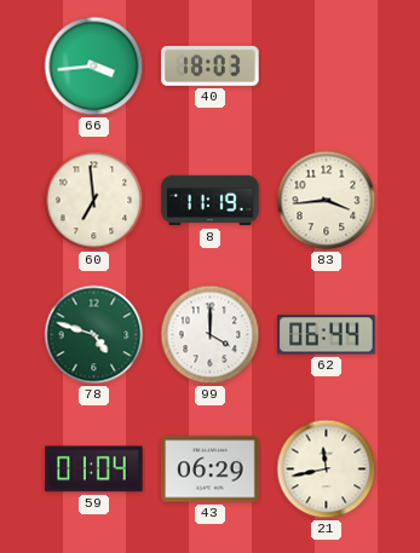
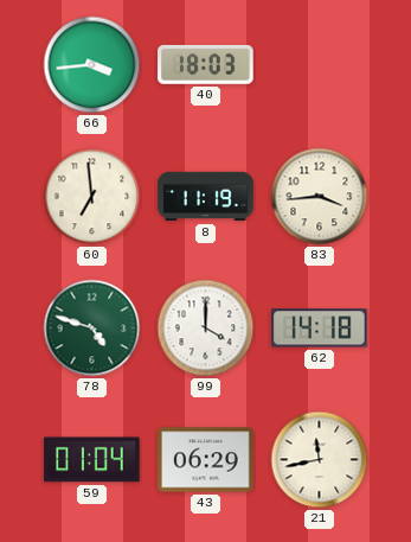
62: 06:44 -> 14:18 (320, 329)
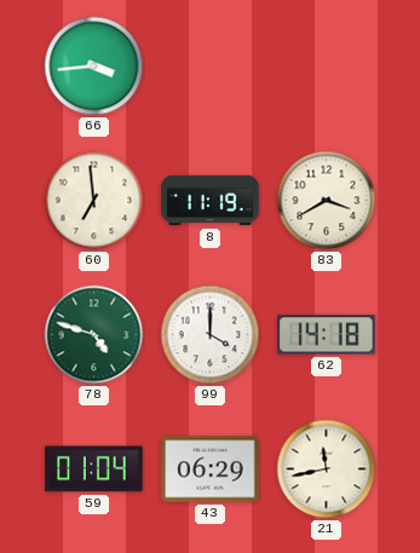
40: 18:03 -> none (206, 64)
83: 3:44 -> 3:40 (327, 201)
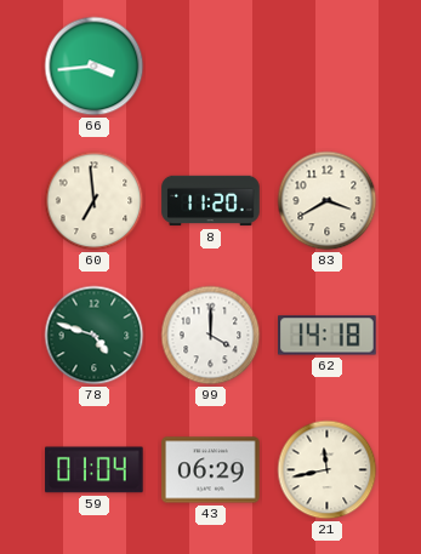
8: 11:19 -> 11:20 (211, 201)
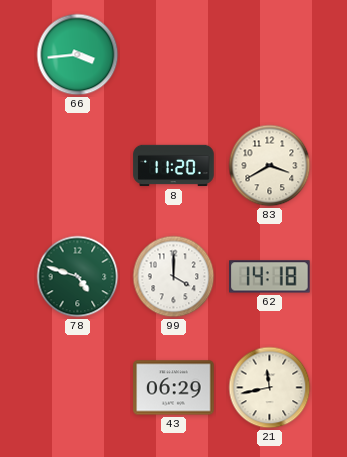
60: 6:59 -> none (95, 201)
59: 01:04 -> none (95, 470)
